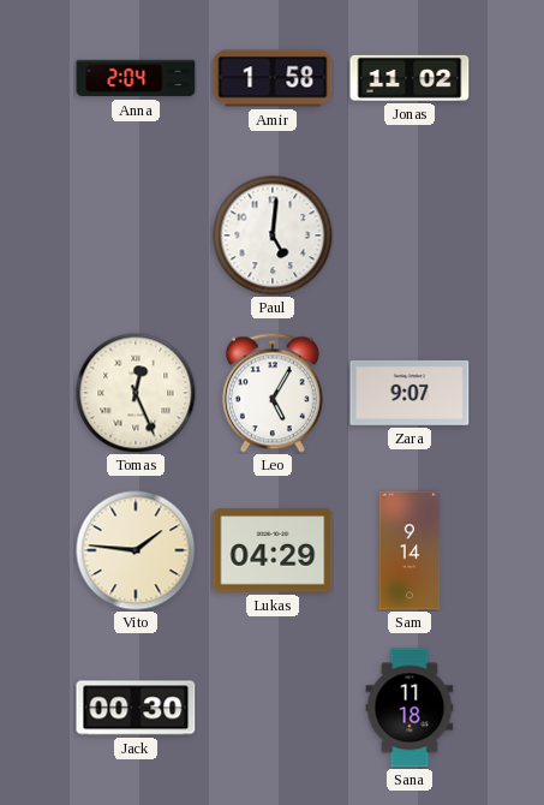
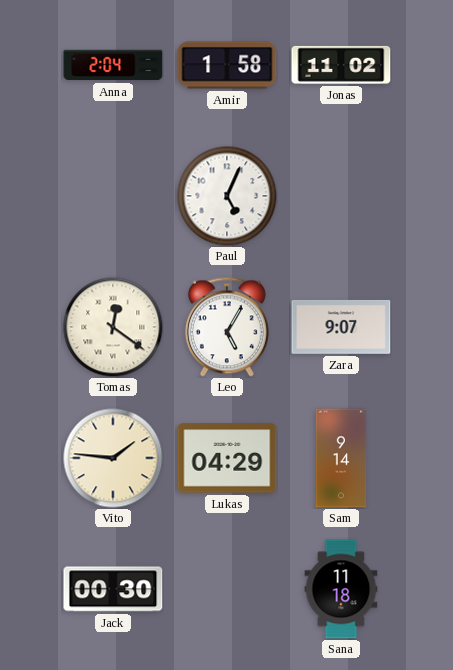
Paul: 5:01 -> 5:04 (227, 196)
Tomas: 12:26 -> 12:21 (113, 327)
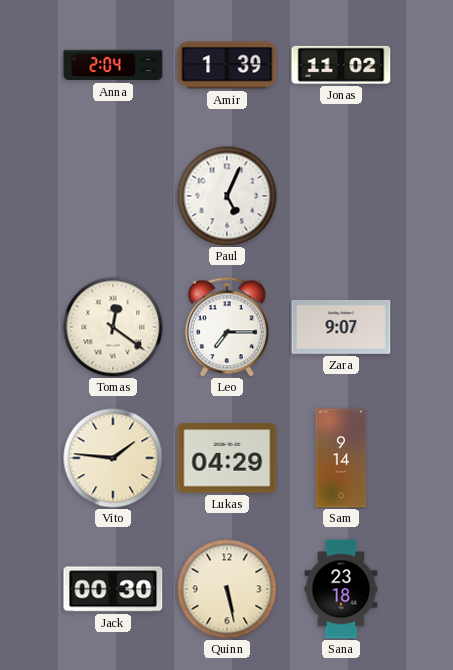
Amir: 1:58 -> 1:39 (227, 65)
Leo: 5:05 -> 7:15 (227, 327)
Quinn: none -> 5:28 (227, 589)
Sana: 11:18 -> 23:18 (341, 589)
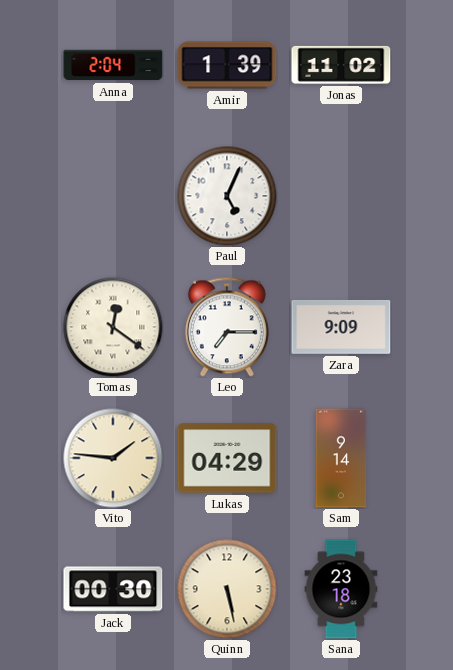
Zara: 9:07 -> 9:09 (341, 327)
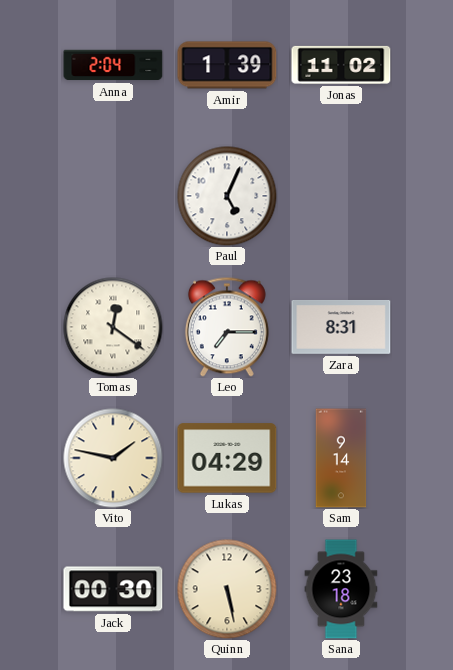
Zara: 9:09 -> 8:31 (341, 327)
Vito: 1:46 -> 1:47 (113, 458)
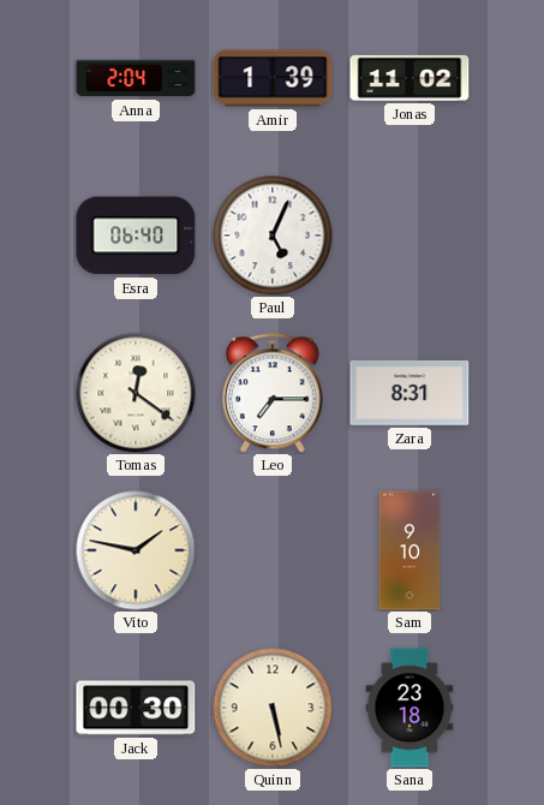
Esra: none -> 06:40 (136, 235)
Lukas: 04:29 -> none (227, 458)
Sam: 9:14 -> 9:10 (410, 550)
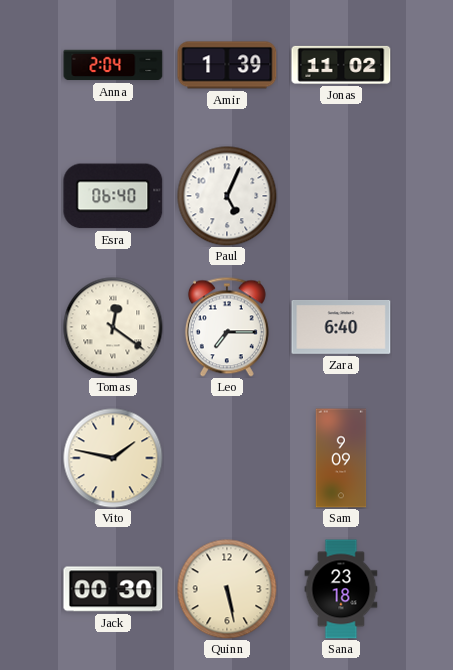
Zara: 8:31 -> 6:40 (341, 327)
Sam: 9:10 -> 9:09 (341, 458)
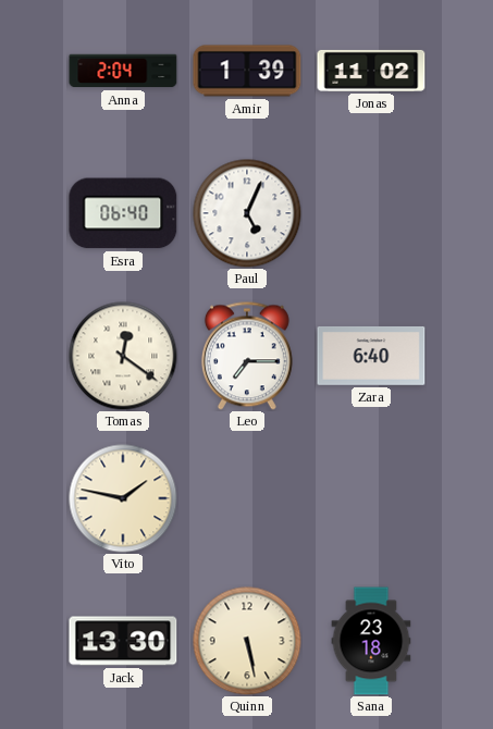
Sam: 9:09 -> none (341, 458)
Jack: 00:30 -> 13:30 (123, 641)
